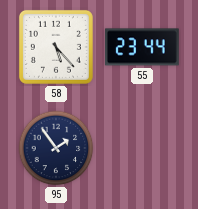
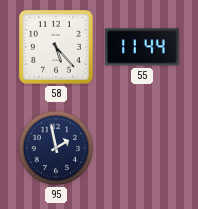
55: 23:44 -> 11:44 (142, 47)
95: 1:54 -> 1:58 (56, 148)
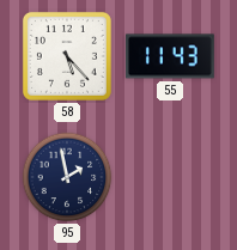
55: 11:44 -> 11:43 (170, 56)
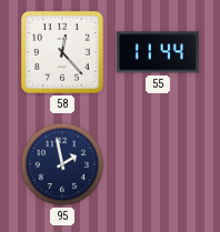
58: 5:23 -> 12:23 (62, 52)
55: 11:43 -> 11:44 (158, 52)
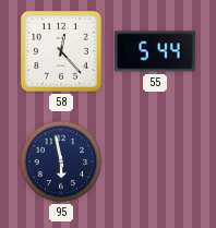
55: 11:44 -> 5:44 (155, 51)
95: 1:58 -> 5:58 (61, 161)
